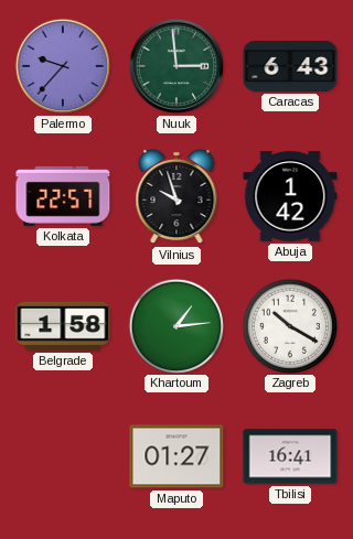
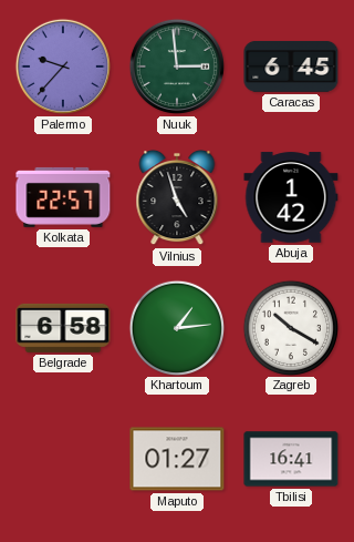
Caracas: 6:43 -> 6:45 (291, 67)
Vilnius: 9:57 -> 4:57 (177, 197)
Belgrade: 1:58 -> 6:58 (63, 328)
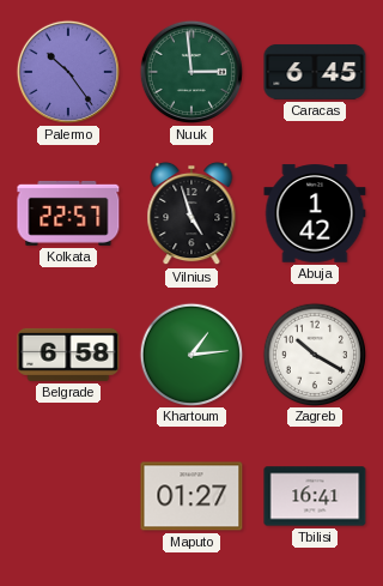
Palermo: 9:37 -> 10:24 (68, 72)
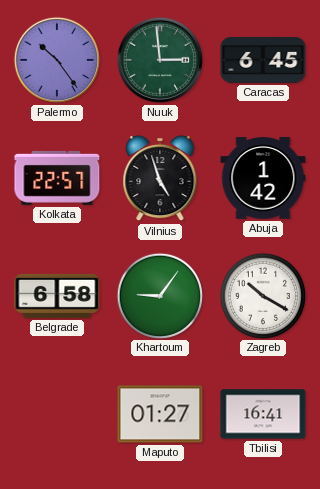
Khartoum: 1:14 -> 9:06 (159, 295)
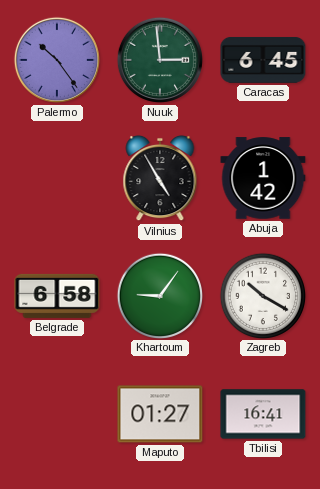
Kolkata: 22:57 -> none (57, 178)
Vilnius: 4:57 -> 4:55 (160, 178)
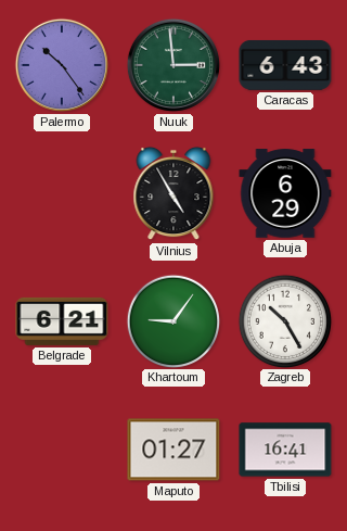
Caracas: 6:45 -> 6:43 (285, 65)
Abuja: 1:42 -> 6:29 (285, 193)
Belgrade: 6:58 -> 6:21 (62, 321)
Zagreb: 10:20 -> 10:25 (284, 320)
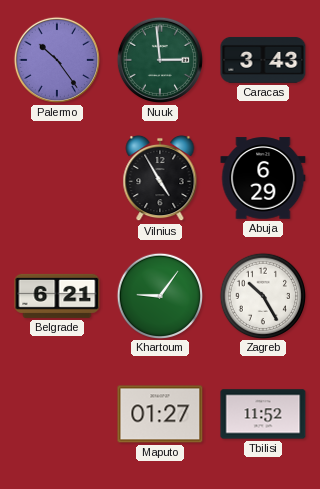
Caracas: 6:43 -> 3:43 (263, 60)
Tbilisi: 16:41 -> 11:52 (263, 414)
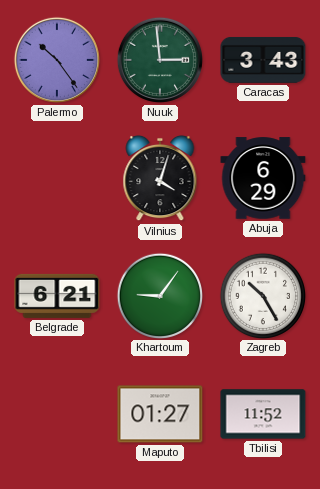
Vilnius: 4:55 -> 4:03 (160, 178)
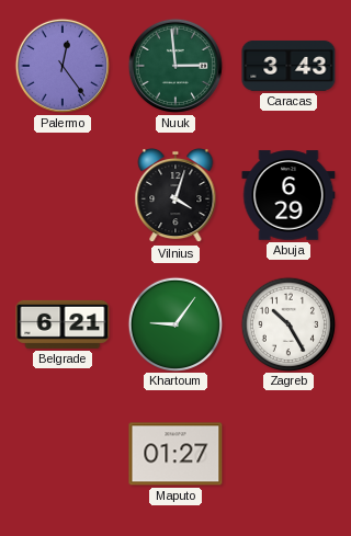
Palermo: 10:24 -> 12:24 (63, 66)
Tbilisi: 11:52 -> none (263, 414)
